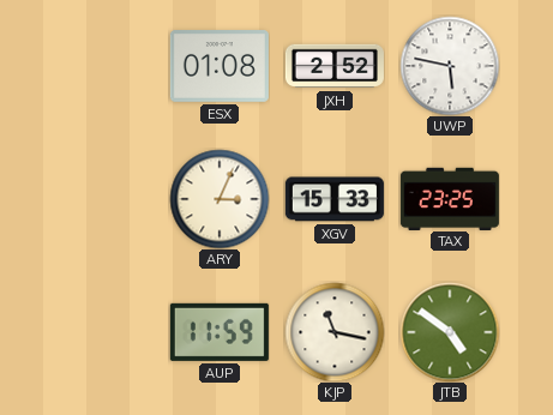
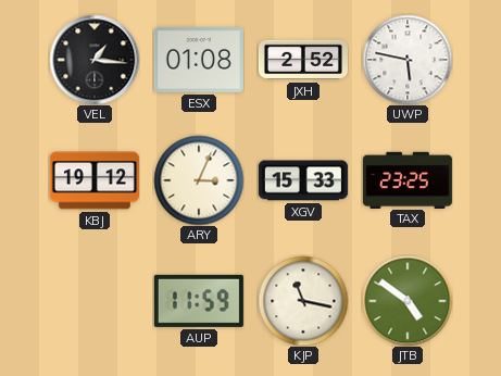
VEL: none -> 1:16 (95, 60)
KBJ: none -> 19:12 (95, 180)
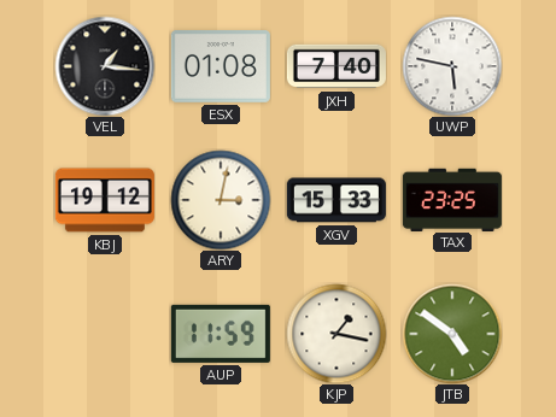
JXH: 2:52 -> 7:40 (336, 66)
ARY: 3:04 -> 3:02 (221, 200)
KJP: 11:17 -> 1:17 (336, 334)
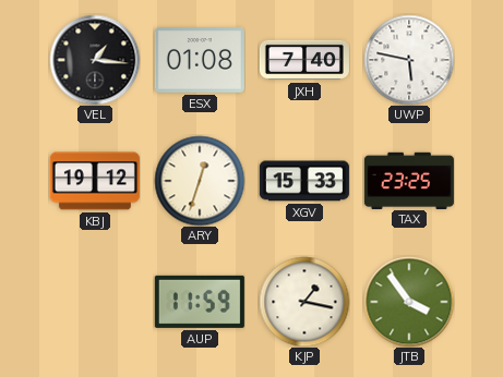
ARY: 3:02 -> 12:33 (200, 181)
JTB: 4:51 -> 3:54 (409, 302)
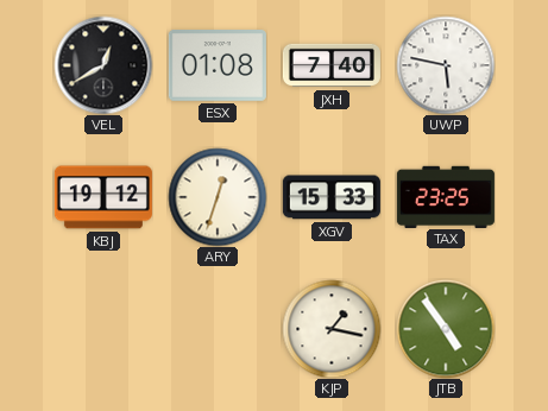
VEL: 1:16 -> 12:40 (103, 65)
AUP: 11:59 -> none (200, 302)
JTB: 3:54 -> 4:54 (446, 329)
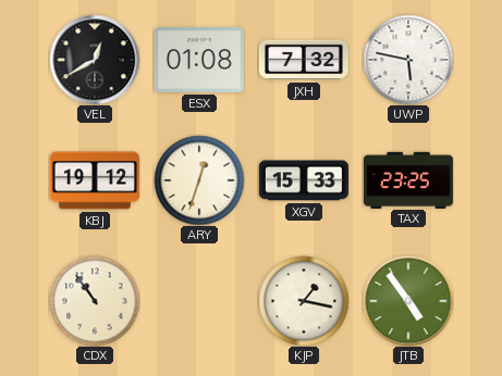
JXH: 7:40 -> 7:32 (304, 60)
CDX: none -> 10:54 (95, 301)
